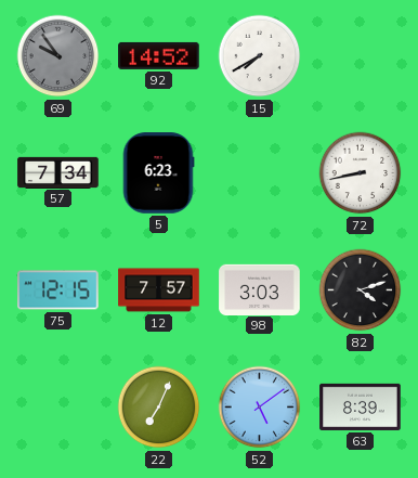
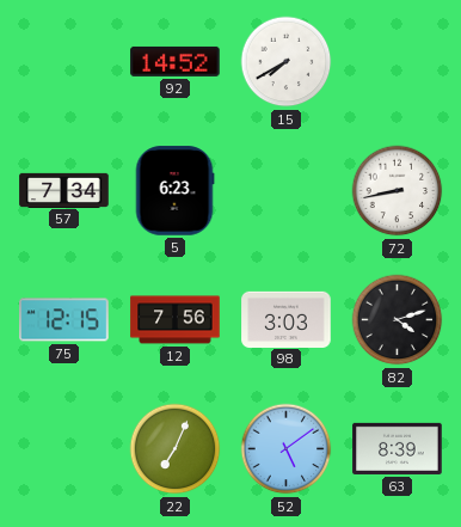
69: 9:54 -> none (58, 56)
12: 7:57 -> 7:56 (176, 320)
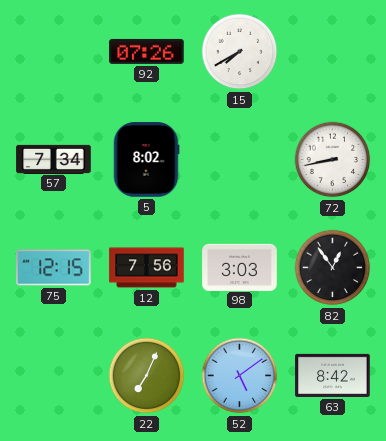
92: 14:52 -> 07:26 (147, 51)
5: 6:23 -> 8:02 (146, 160)
82: 4:12 -> 12:54 (333, 268)
63: 8:39 -> 8:42 (333, 375)
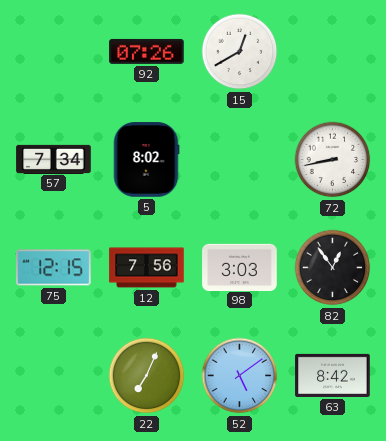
15: 7:40 -> 12:40 (240, 52)
